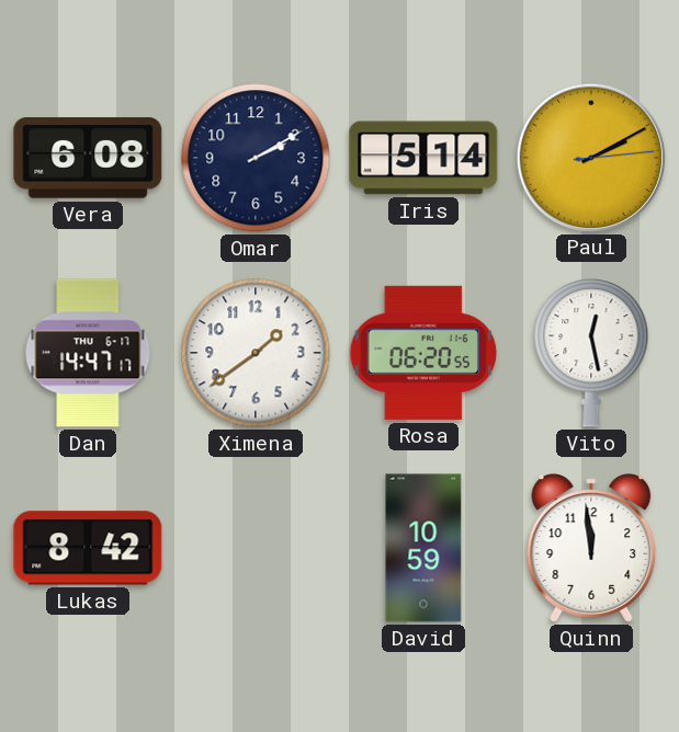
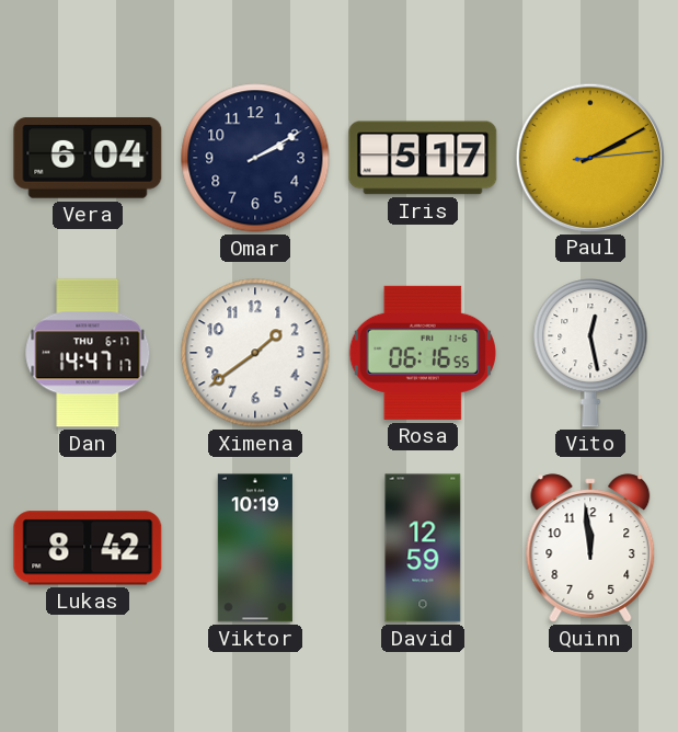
Vera: 6:08 -> 6:04 (88, 158)
Iris: 5:14 -> 5:17 (423, 158)
Rosa: 06:20 -> 06:16 (423, 353)
Viktor: none -> 10:19 (255, 548)
David: 10:59 -> 12:59 (423, 548)
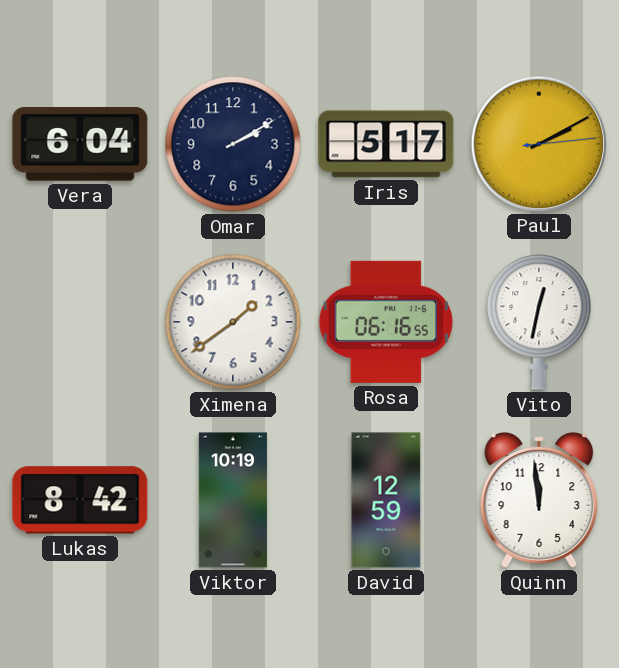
Dan: 14:47 -> none (88, 353)
Vito: 12:28 -> 12:32 (539, 322)
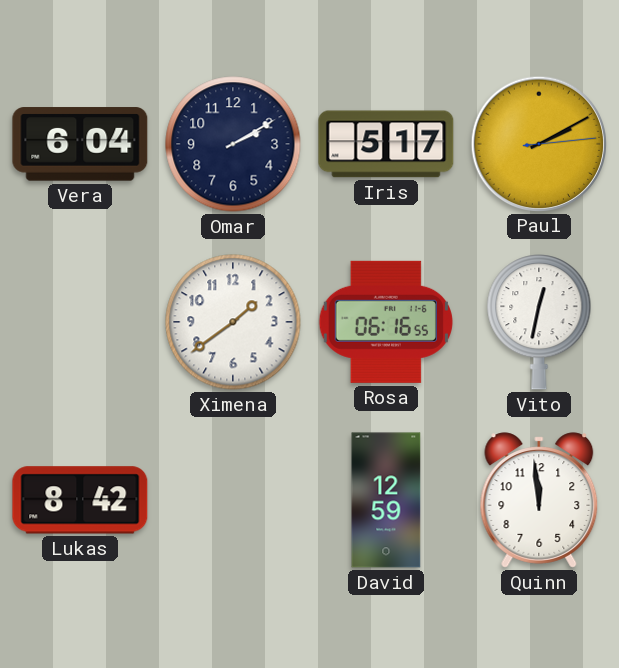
Viktor: 10:19 -> none (233, 500)
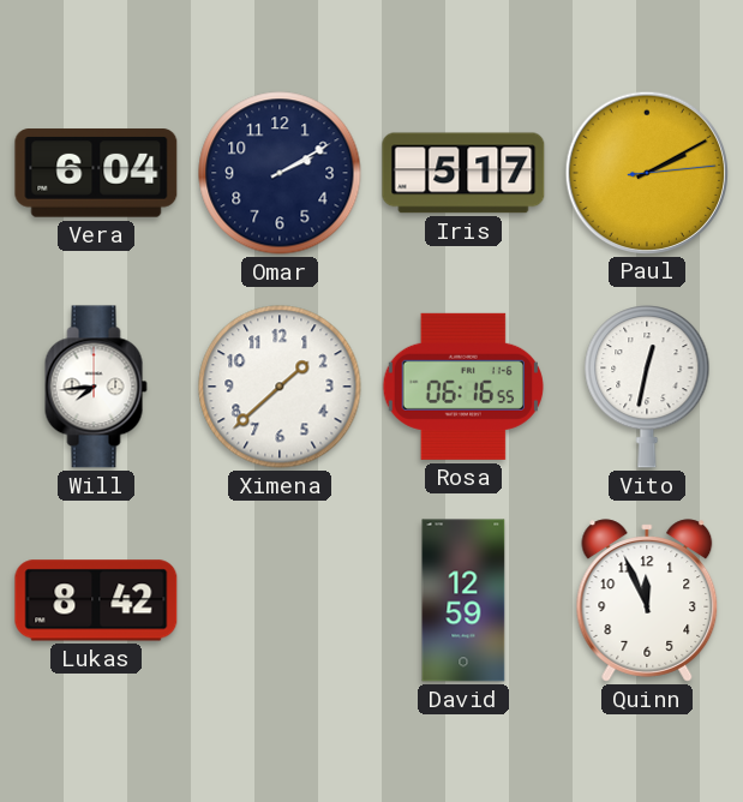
Will: none -> 7:44 (96, 387)
Ximena: 1:39 -> 1:38 (280, 387)
Quinn: 11:59 -> 11:56 (647, 600)
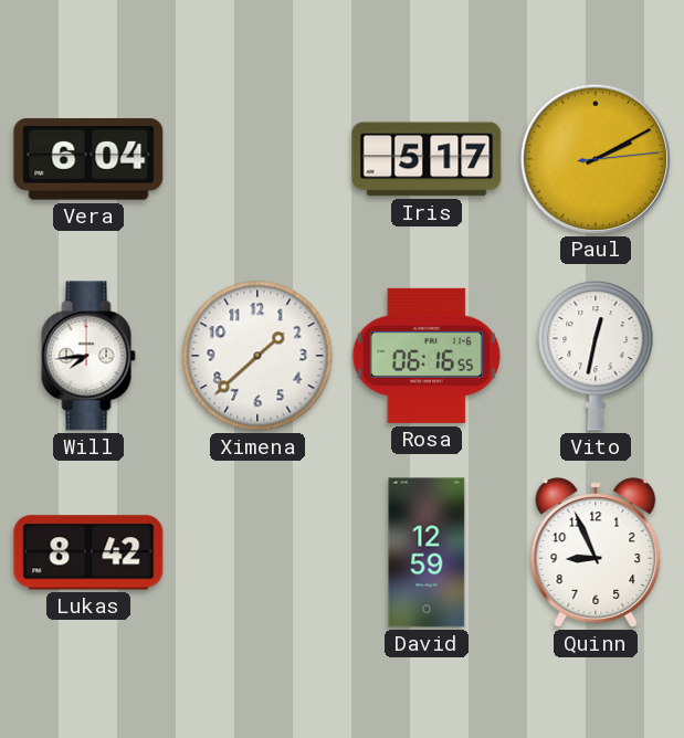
Omar: 2:10 -> none (280, 173)
Quinn: 11:56 -> 8:56 (596, 552)
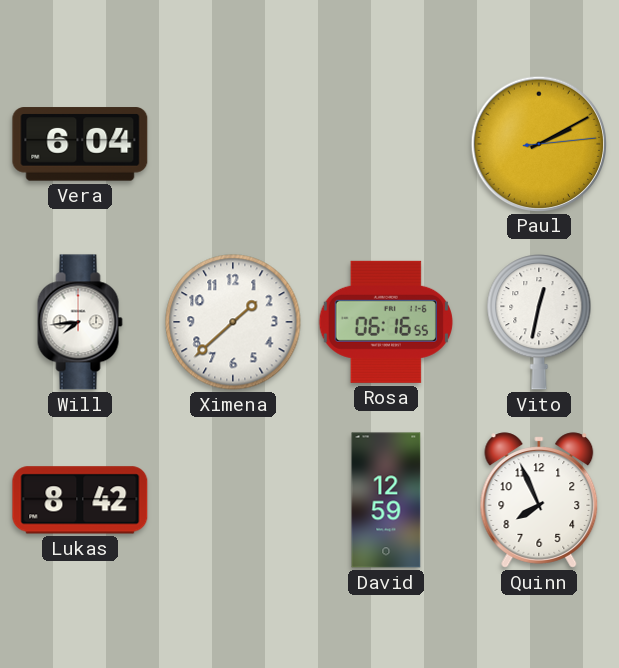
Iris: 5:17 -> none (427, 159)
Quinn: 8:56 -> 7:56 (539, 500)
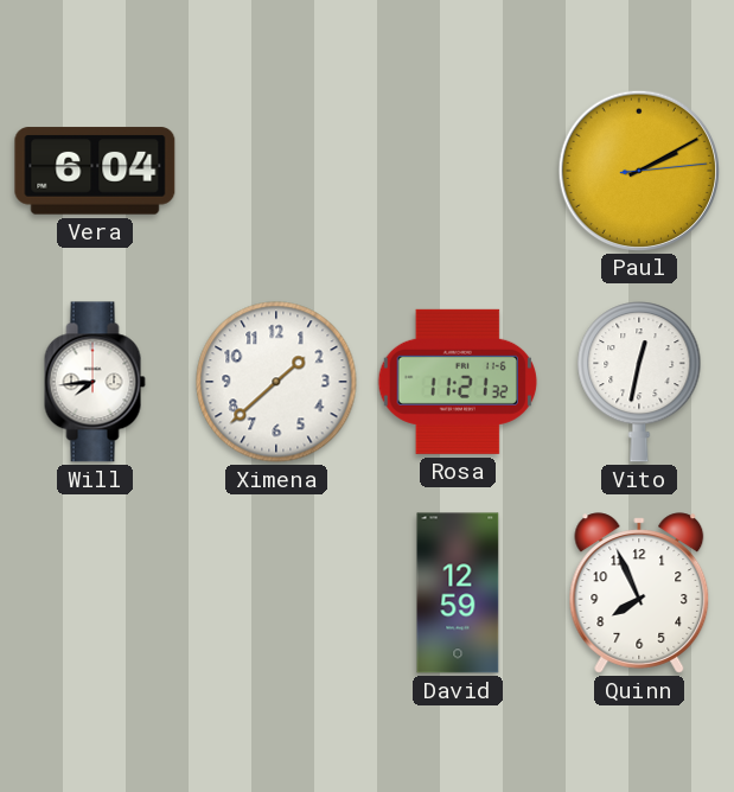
Rosa: 06:16 -> 11:21 (458, 382)
Lukas: 8:42 -> none (80, 500)
